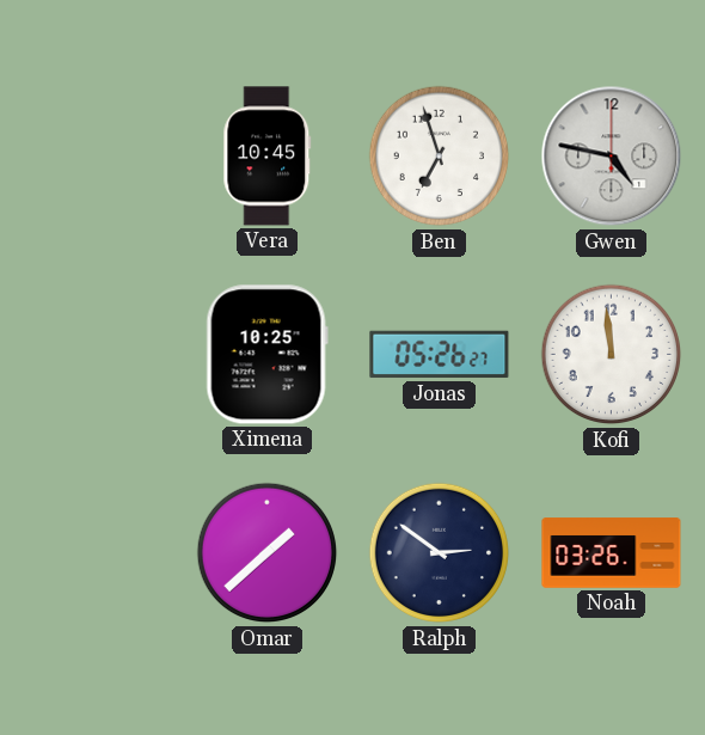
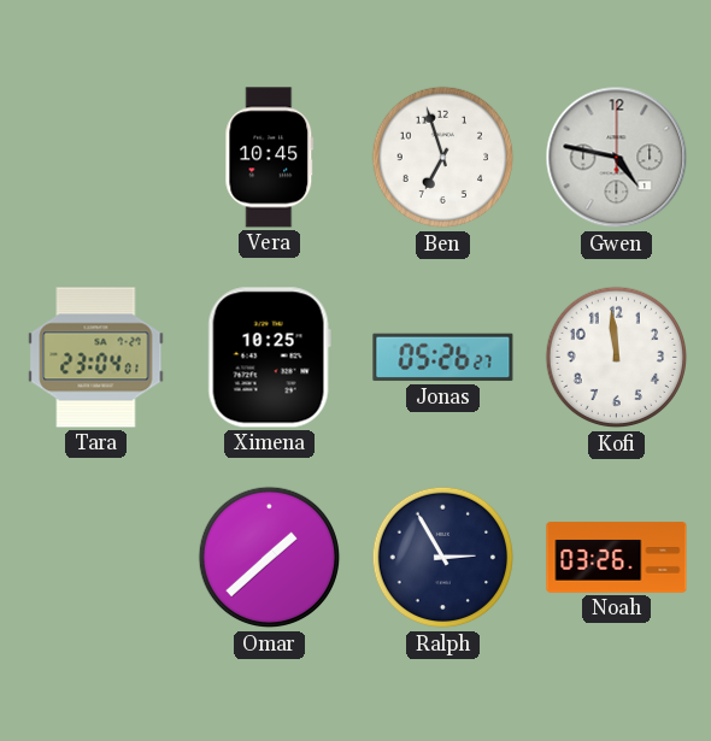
Tara: none -> 23:04 (96, 358)
Ralph: 2:51 -> 2:55 (443, 558)
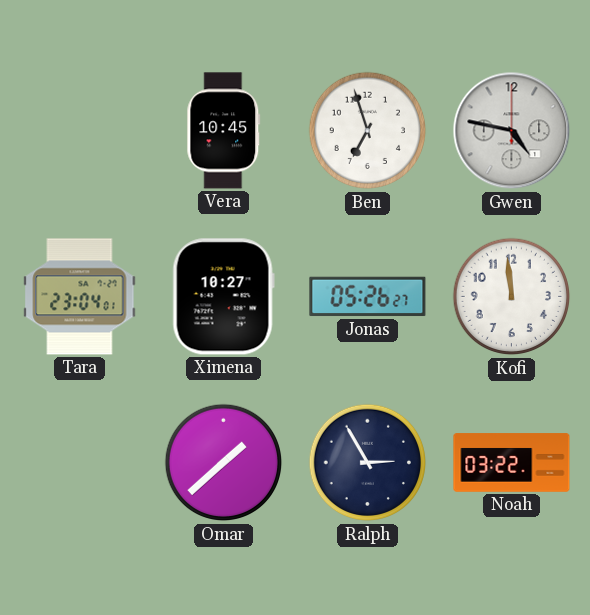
Ximena: 10:25 -> 10:27 (223, 297)
Noah: 03:26 -> 03:22 (512, 463)
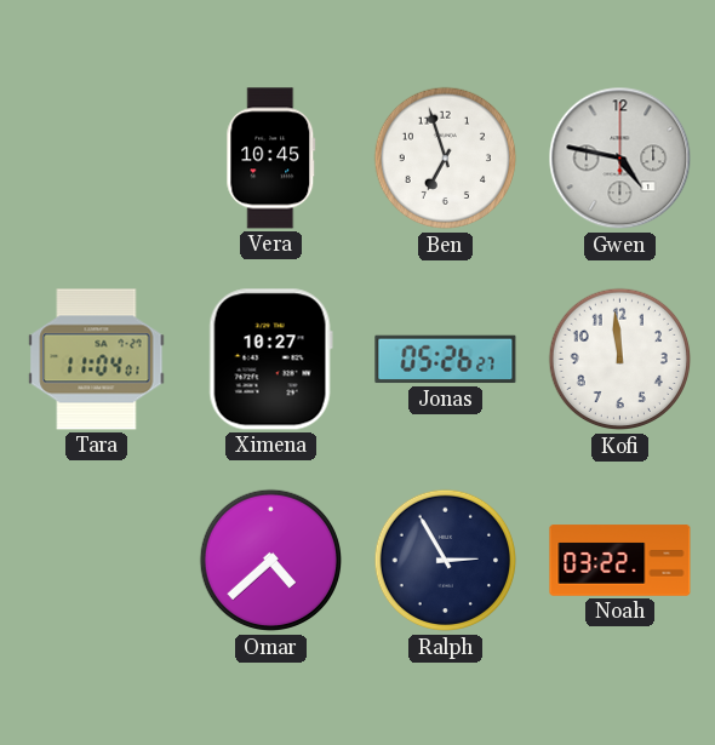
Tara: 23:04 -> 11:04 (97, 360)
Omar: 1:38 -> 4:38 (271, 561)
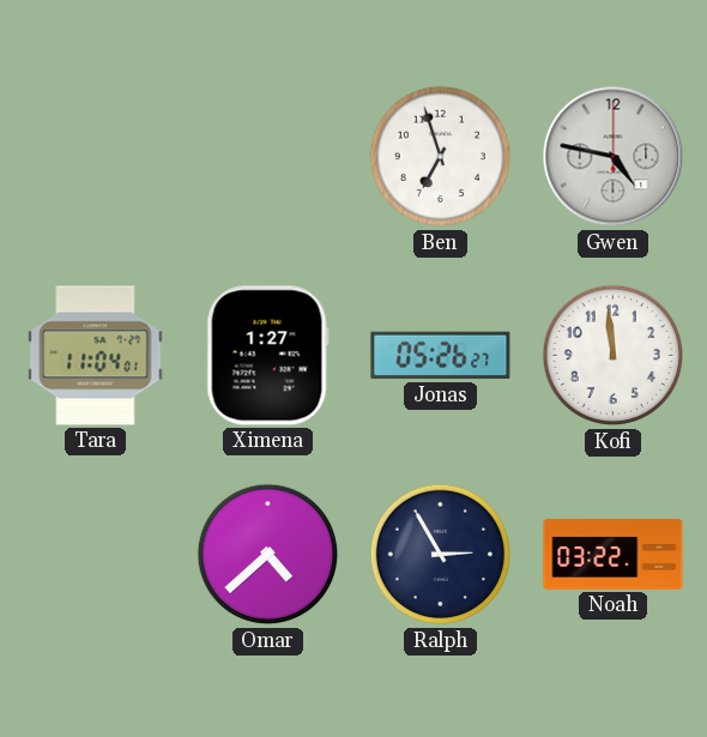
Vera: 10:45 -> none (271, 159)
Ximena: 10:27 -> 1:27 (267, 356)
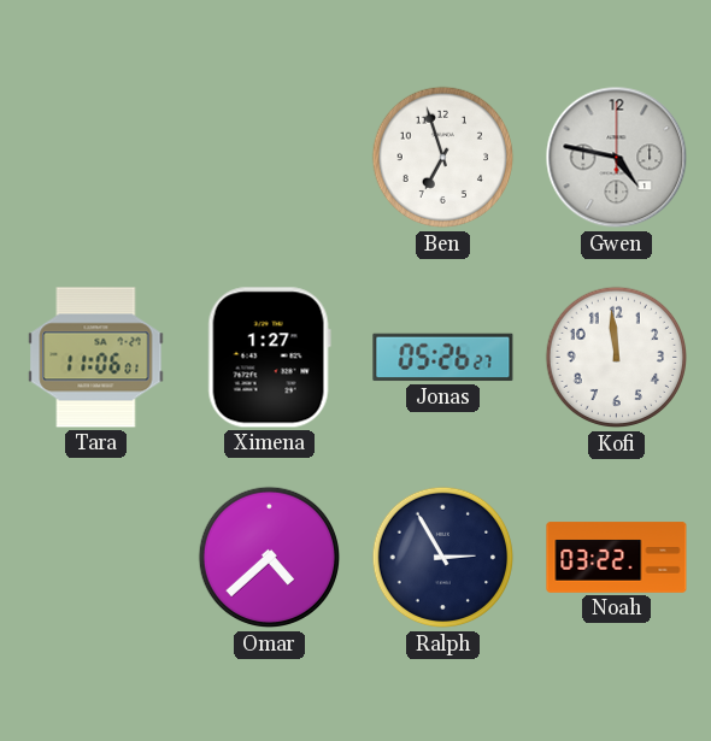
Tara: 11:04 -> 11:06 (96, 358)
